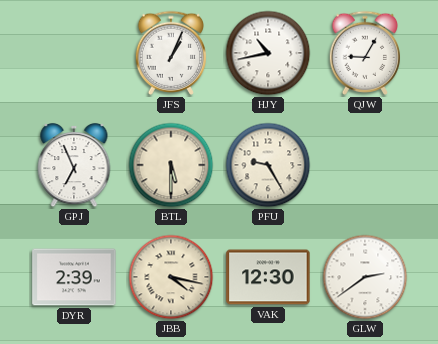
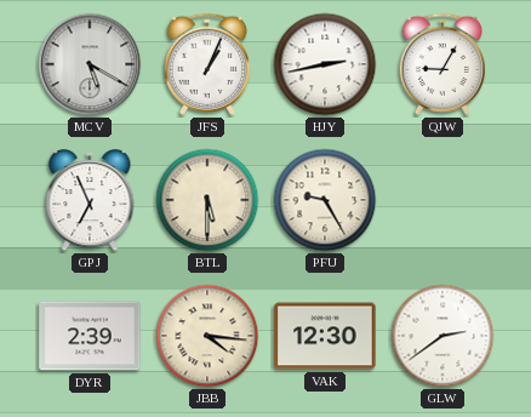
MCV: none -> 5:20 (90, 64)
HJY: 10:43 -> 2:43 (325, 64)
JBB: 4:17 -> 4:16 (207, 336)
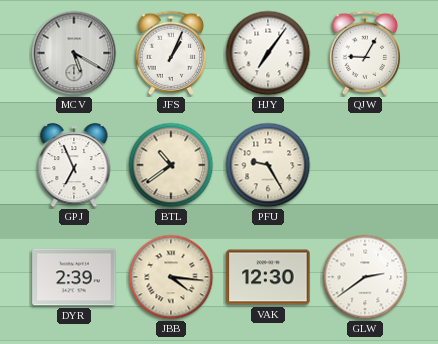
HJY: 2:43 -> 7:06 (268, 53)
BTL: 5:30 -> 10:39 (171, 165)
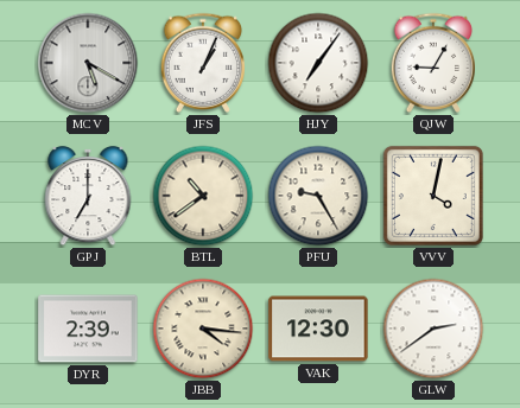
GPJ: 6:56 -> 7:00 (88, 196)
VVV: none -> 4:02 (433, 196)
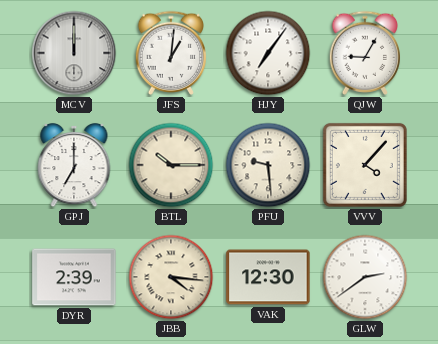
MCV: 5:20 -> 12:00 (74, 53)
JFS: 1:04 -> 1:01 (171, 53)
BTL: 10:39 -> 10:15 (171, 165)
PFU: 9:25 -> 9:29 (268, 165)
VVV: 4:02 -> 4:07 (365, 165)
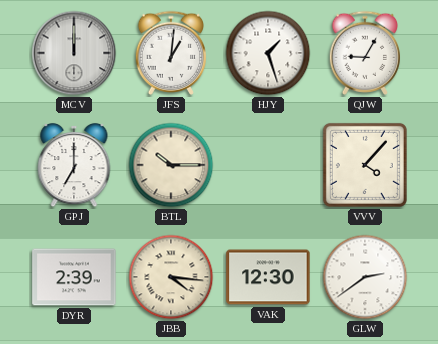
HJY: 7:06 -> 1:27 (268, 53)
PFU: 9:29 -> none (268, 165)
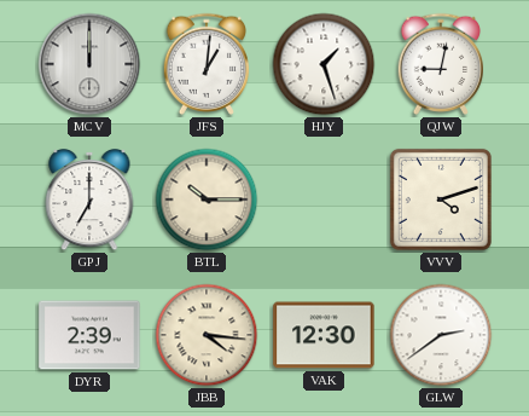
QJW: 9:05 -> 9:02 (441, 64)
VVV: 4:07 -> 4:12 (441, 200)
